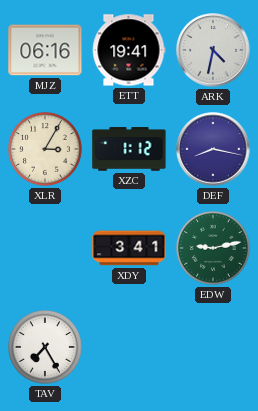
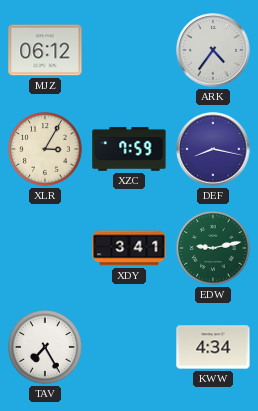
MJZ: 06:16 -> 06:12 (45, 50)
ETT: 19:41 -> none (129, 50)
ARK: 4:32 -> 4:36 (213, 50)
XZC: 1:12 -> 7:59 (129, 149)
KWW: none -> 4:34 (213, 347)
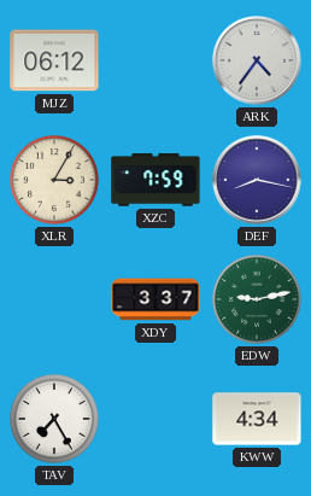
XDY: 3:41 -> 3:37 (155, 299)
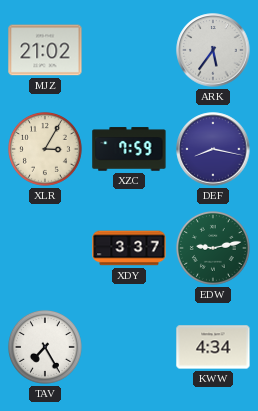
MJZ: 06:12 -> 21:02 (45, 50)
ARK: 4:36 -> 5:36 (213, 50)
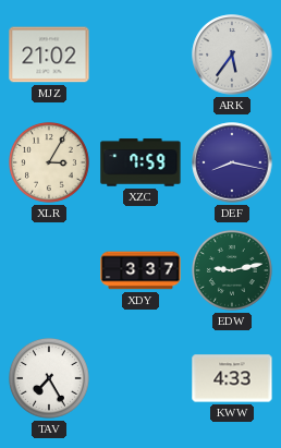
KWW: 4:34 -> 4:33 (232, 378)
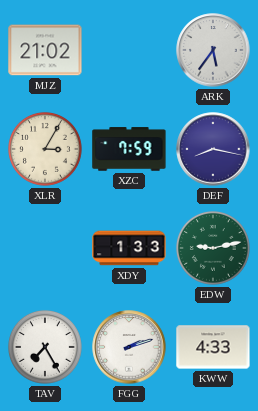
XDY: 3:37 -> 1:33 (129, 248)
FGG: none -> 2:12 (129, 347)
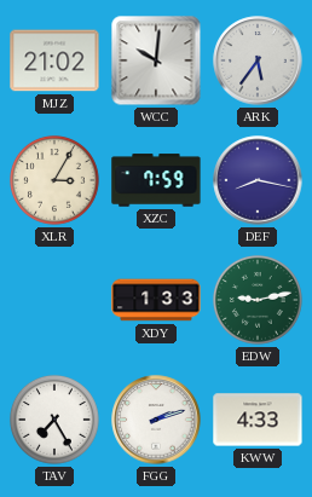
WCC: none -> 10:01 (156, 60)
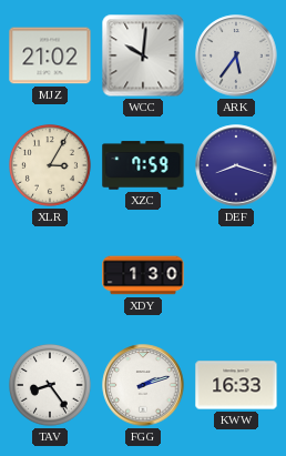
DEF: 8:17 -> 8:18 (236, 165)
XDY: 1:33 -> 1:30 (143, 275)
EDW: 9:13 -> none (258, 300)
TAV: 7:25 -> 8:24 (50, 385)
KWW: 4:33 -> 16:33 (236, 385)
